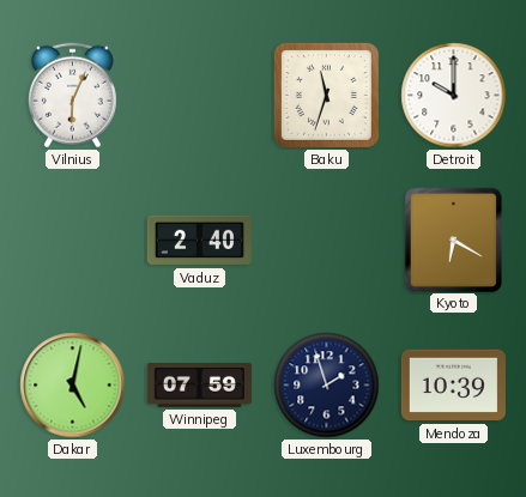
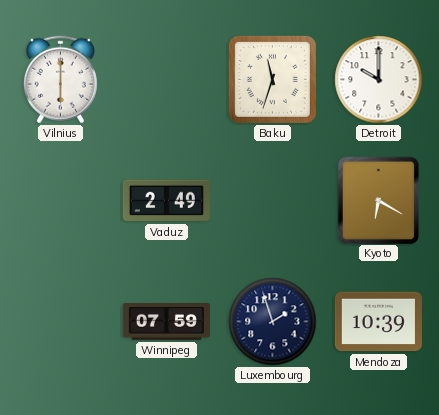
Vilnius: 6:04 -> 6:00 (60, 80)
Vaduz: 2:40 -> 2:49 (166, 201)
Dakar: 5:02 -> none (73, 386)
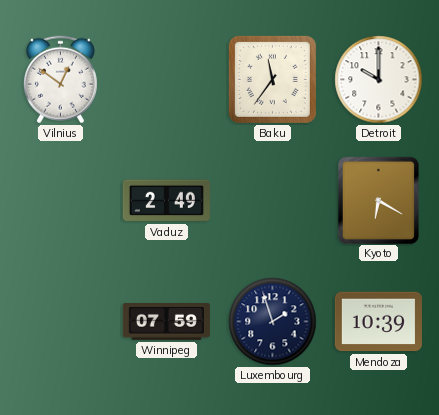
Vilnius: 6:00 -> 12:51 (60, 80)
Baku: 11:33 -> 11:36 (272, 79)
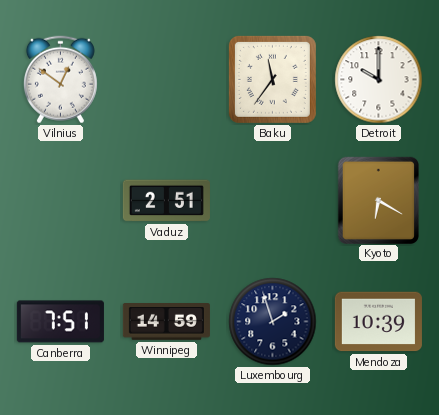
Vaduz: 2:49 -> 2:51 (166, 201)
Canberra: none -> 7:51 (60, 322)
Winnipeg: 07:59 -> 14:59 (166, 322)
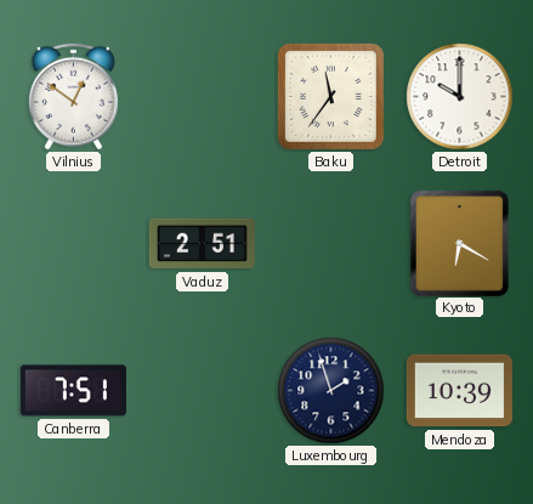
Winnipeg: 14:59 -> none (166, 322)
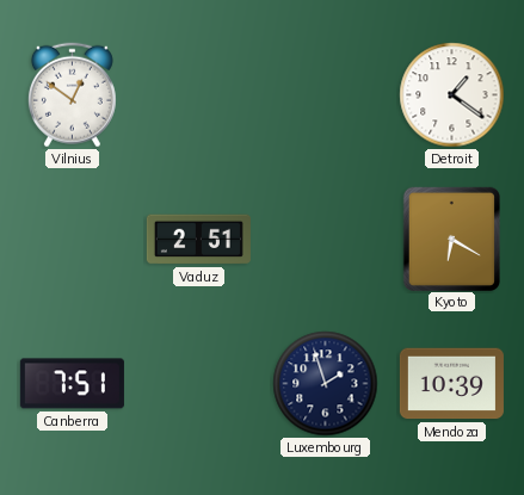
Baku: 11:36 -> none (330, 96)
Detroit: 10:00 -> 1:21 (452, 95)
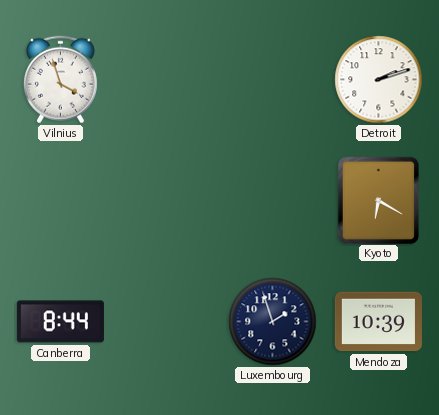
Vilnius: 12:51 -> 3:57 (60, 80)
Detroit: 1:21 -> 2:12 (379, 80)
Vaduz: 2:51 -> none (198, 240)
Canberra: 7:51 -> 8:44 (60, 322)
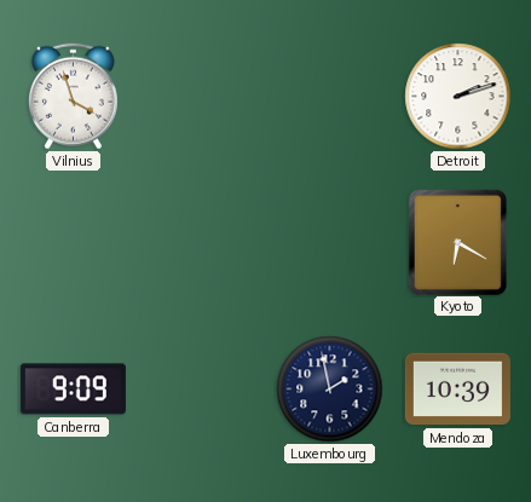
Canberra: 8:44 -> 9:09 (73, 390)
Luxembourg: 1:57 -> 1:58 (330, 390)
